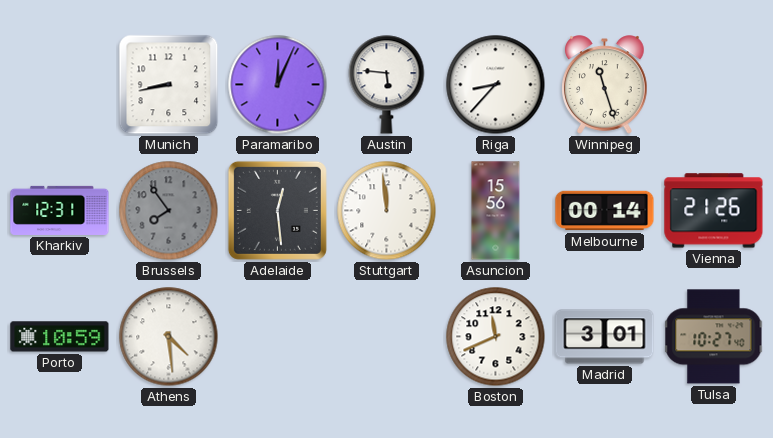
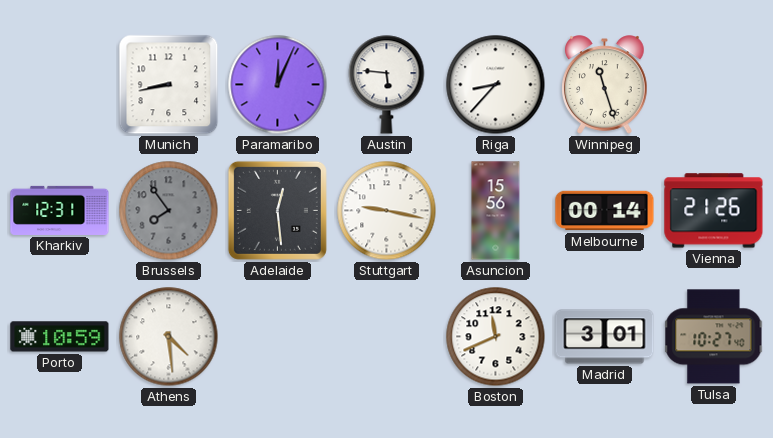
Stuttgart: 11:59 -> 9:17 (387, 211)
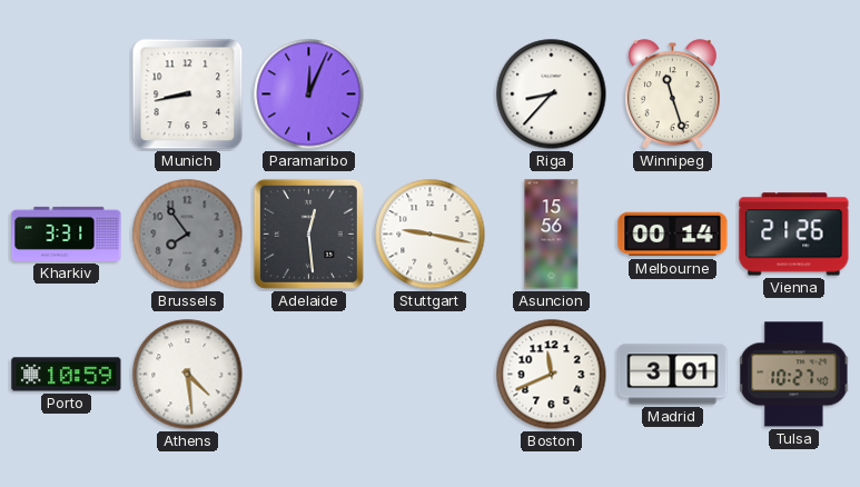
Austin: 5:46 -> none (387, 85)
Kharkiv: 12:31 -> 3:31 (67, 233)
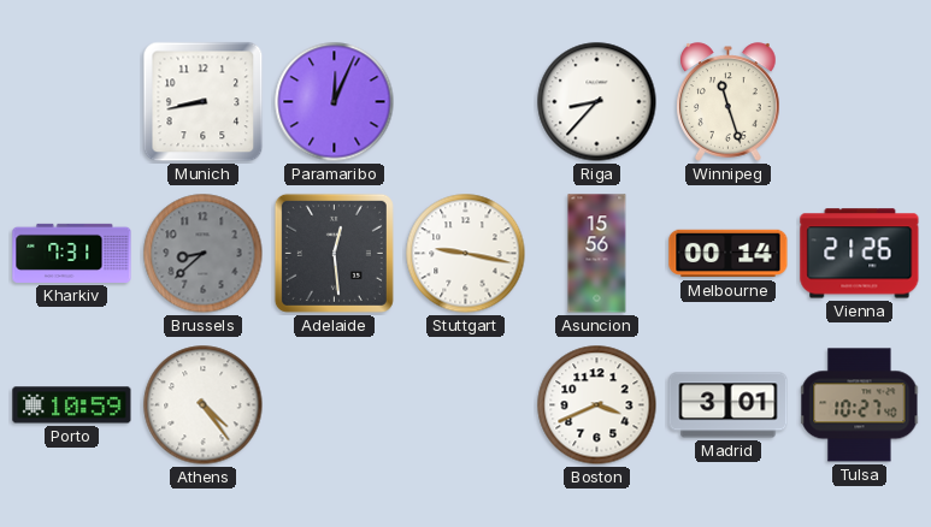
Kharkiv: 3:31 -> 7:31 (72, 253)
Brussels: 7:54 -> 8:38 (204, 254)
Athens: 4:29 -> 4:24 (204, 405)
Boston: 11:41 -> 3:41 (597, 405)
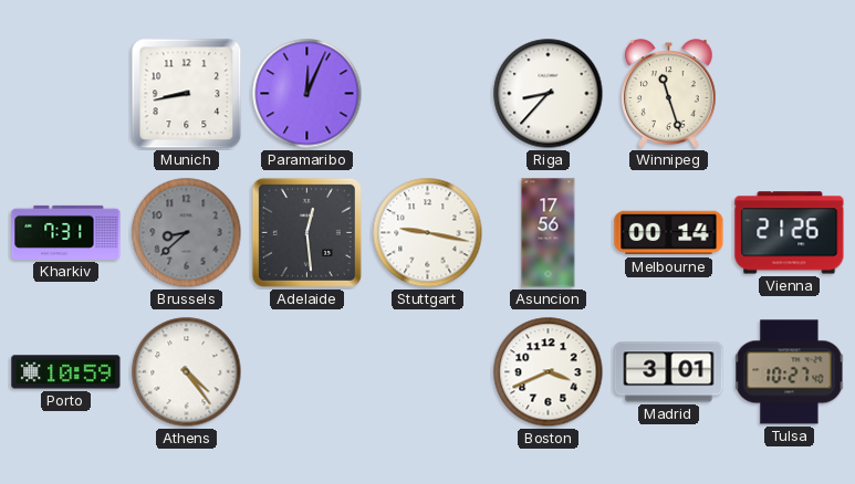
Asuncion: 15:56 -> 17:56 (549, 233)
